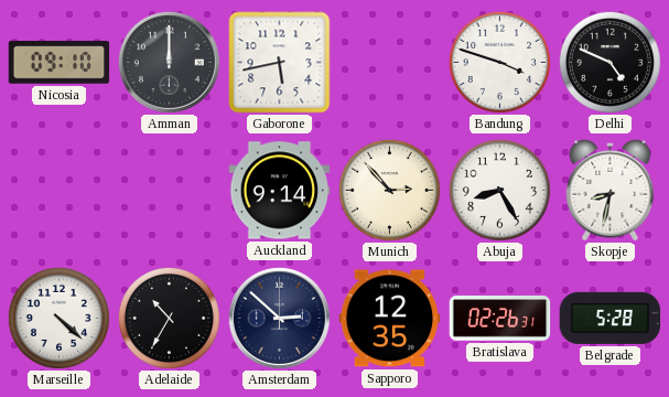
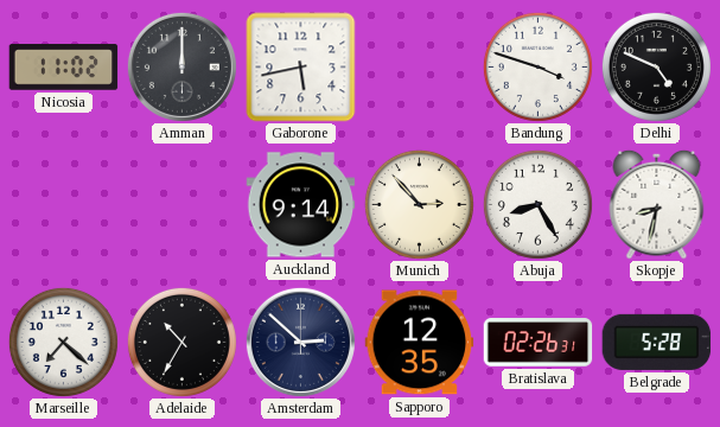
Nicosia: 09:10 -> 11:02 (64, 68)
Marseille: 4:22 -> 7:22 (63, 342)
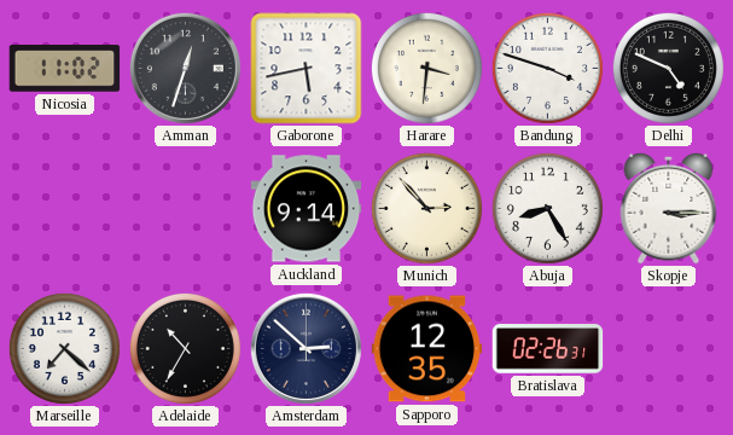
Amman: 12:00 -> 12:33 (185, 68)
Harare: none -> 3:31 (426, 68)
Skopje: 8:32 -> 3:15 (669, 208)
Belgrade: 5:28 -> none (657, 342)
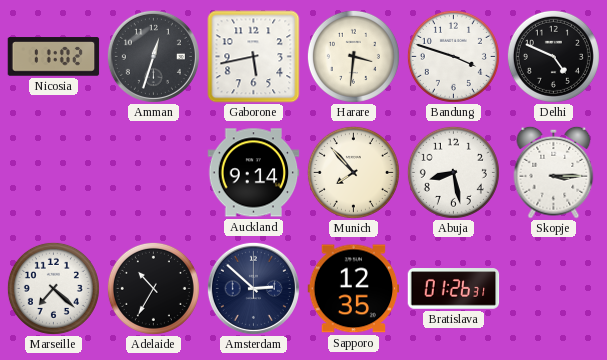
Munich: 2:53 -> 7:53 (353, 172)
Abuja: 8:25 -> 8:28 (453, 172)
Bratislava: 02:26 -> 01:26 (454, 289)
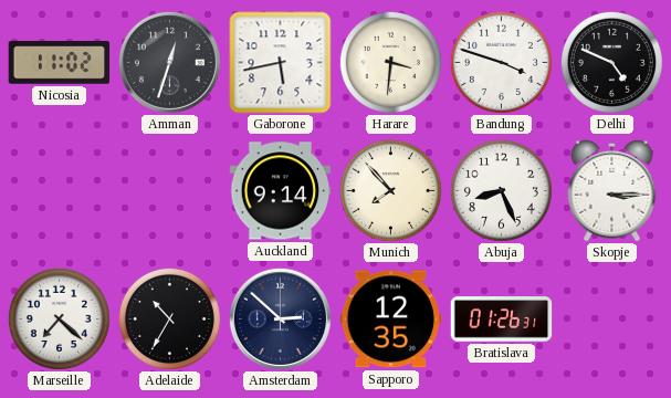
Abuja: 8:28 -> 8:26 (501, 190)
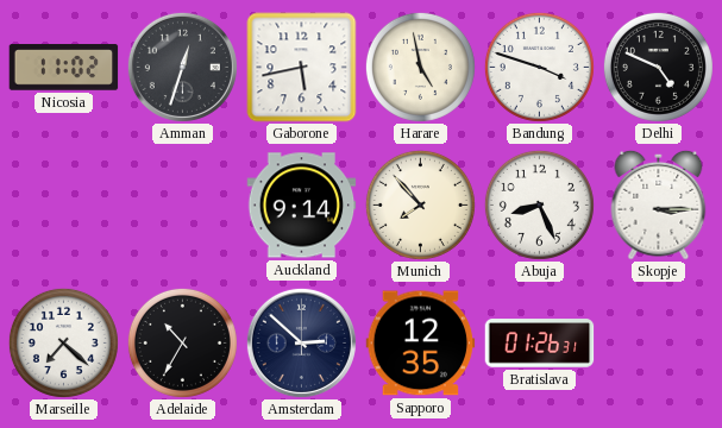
Harare: 3:31 -> 4:58 (420, 67)
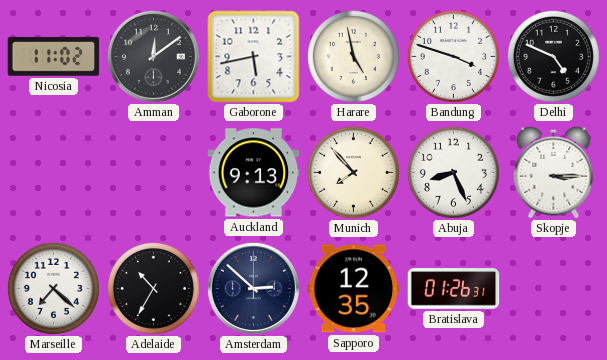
Amman: 12:33 -> 12:09 (153, 56)
Auckland: 9:14 -> 9:13 (254, 173)
